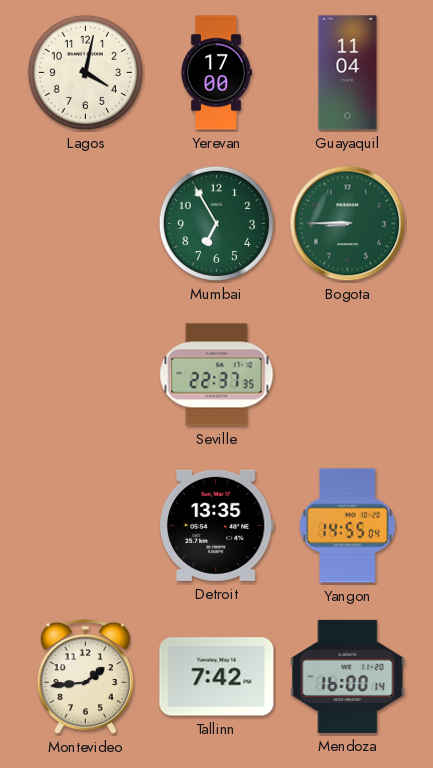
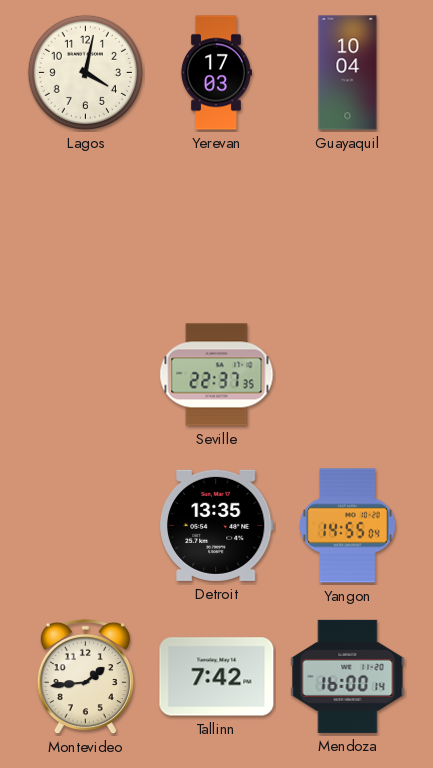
Yerevan: 17:00 -> 17:03 (216, 73)
Guayaquil: 11:04 -> 10:04 (348, 73)
Mumbai: 6:55 -> none (216, 223)
Bogota: 8:45 -> none (348, 224)
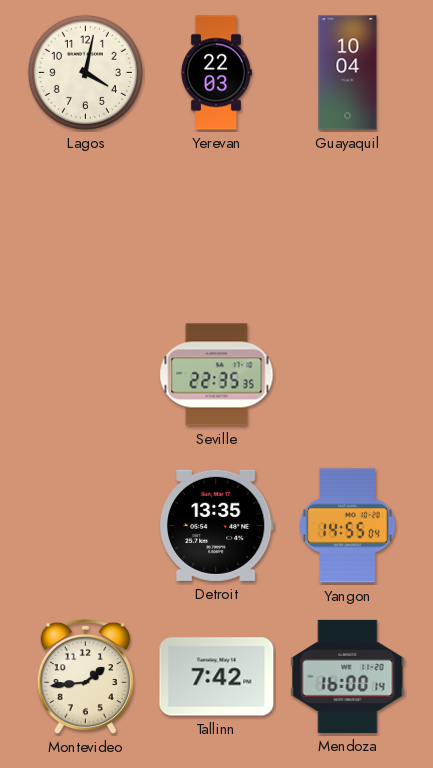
Yerevan: 17:03 -> 22:03 (216, 73)
Seville: 22:37 -> 22:35 (217, 375)
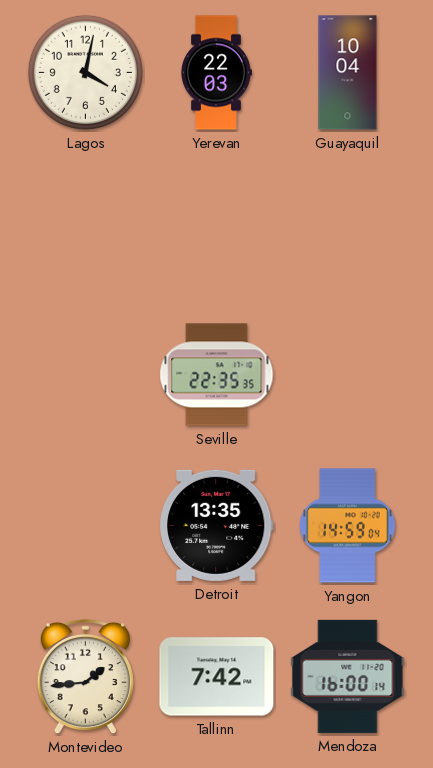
Yangon: 14:55 -> 14:59 (348, 526)
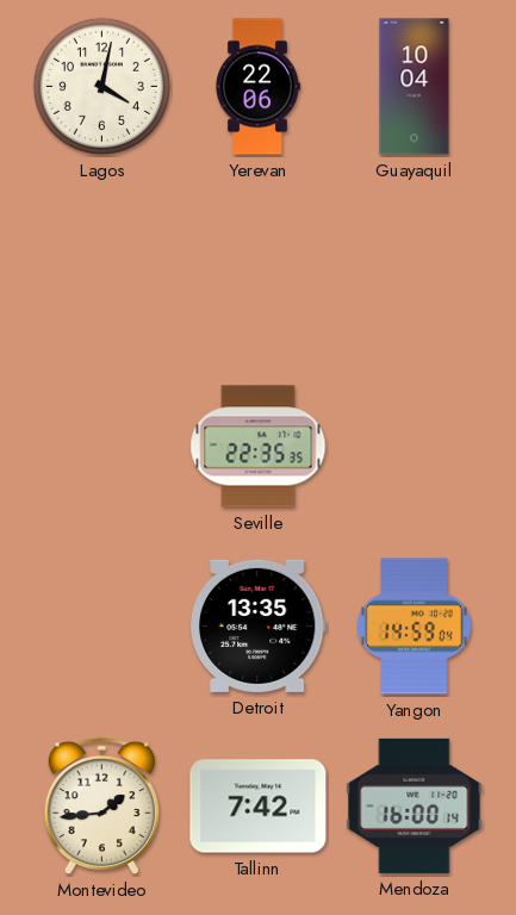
Yerevan: 22:03 -> 22:06 (257, 87)
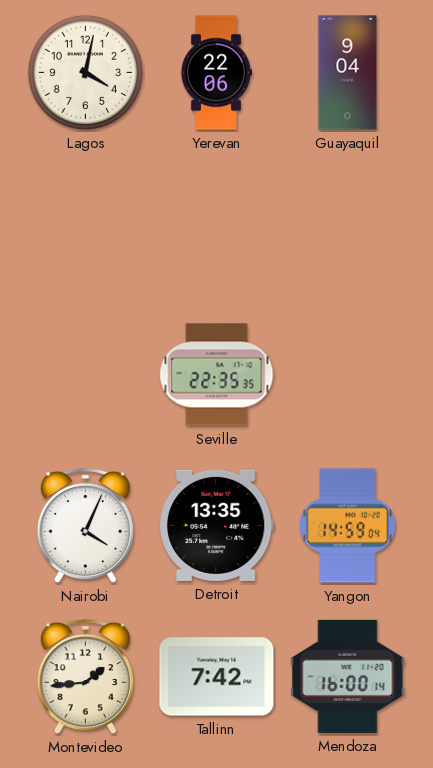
Guayaquil: 10:04 -> 9:04 (348, 73)
Nairobi: none -> 4:04 (85, 526)
